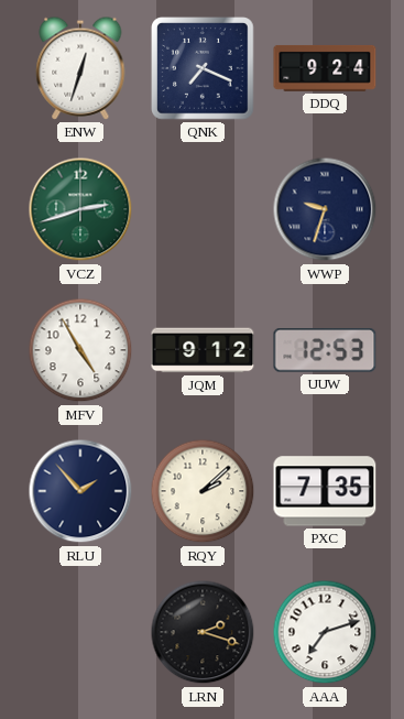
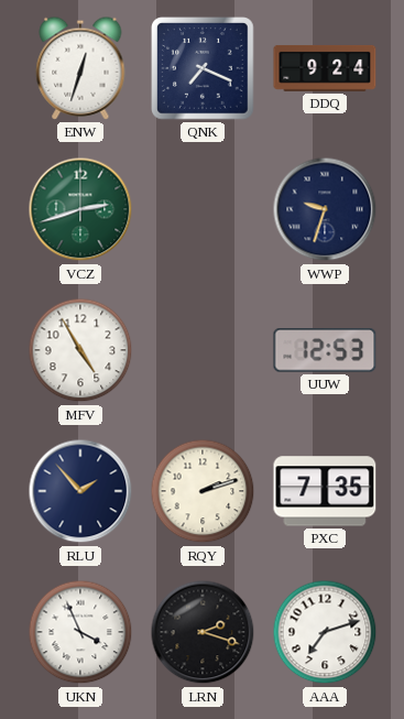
JQM: 9:12 -> none (203, 350)
RQY: 2:08 -> 2:12 (203, 491)
UKN: none -> 3:56 (80, 632)
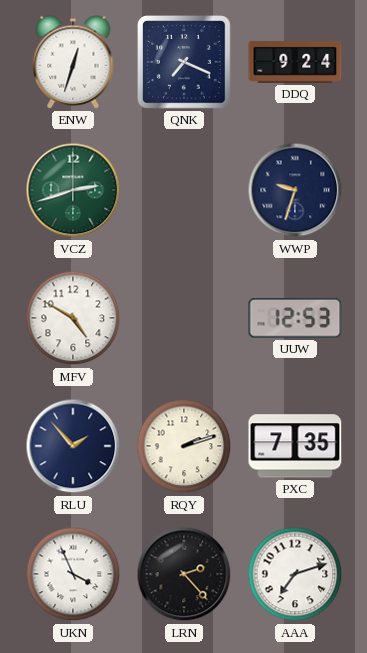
MFV: 4:55 -> 4:50 (73, 318)
LRN: 2:18 -> 2:23 (184, 574)
